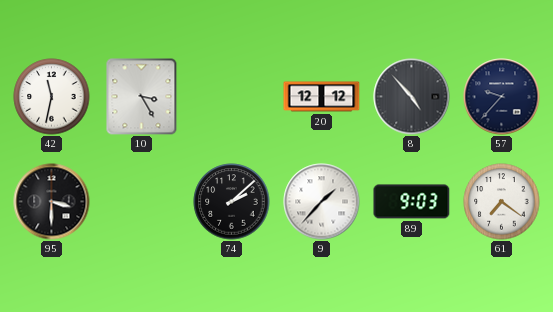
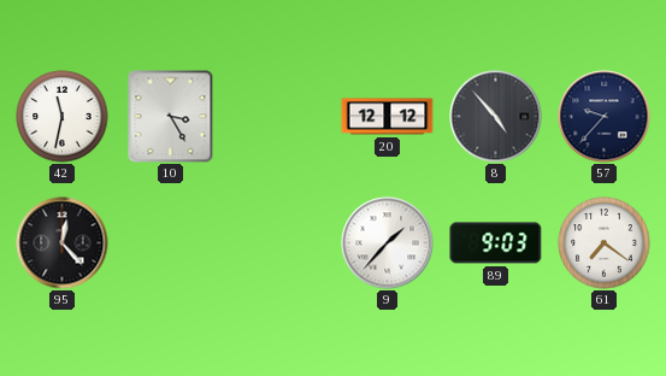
95: 3:30 -> 12:23 (63, 243)
74: 2:08 -> none (232, 202)
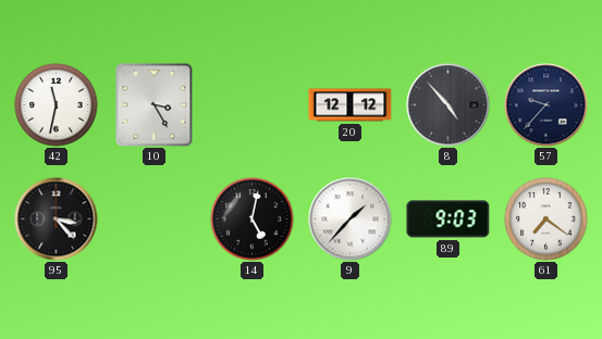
95: 12:23 -> 3:23 (57, 219)
14: none -> 5:02 (253, 219)
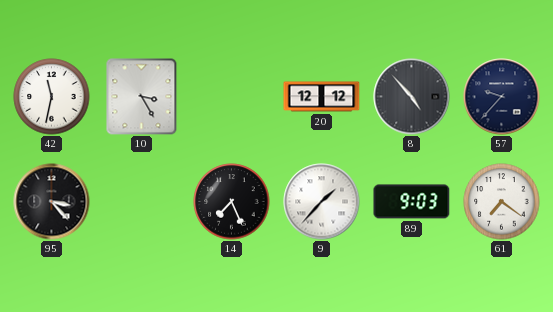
14: 5:02 -> 7:26 (232, 202)
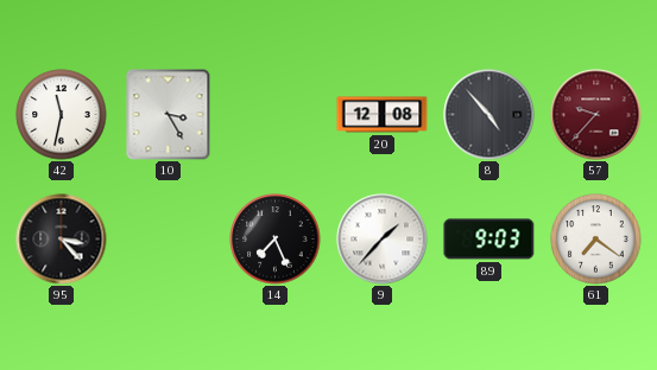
20: 12:12 -> 12:08 (383, 115)
57 dial: navy -> burgundy (596, 115)
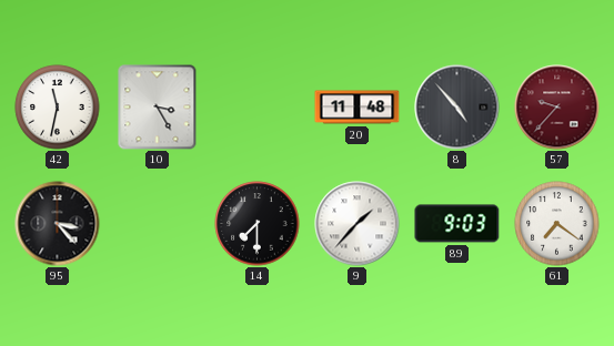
20: 12:08 -> 11:48 (358, 108)
14: 7:26 -> 7:30 (258, 224)
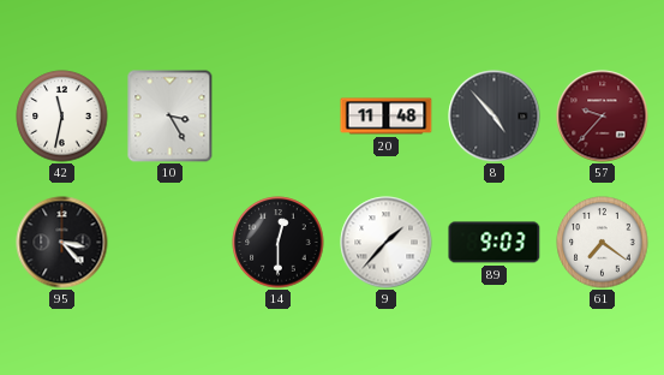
14: 7:30 -> 12:30 (279, 243)
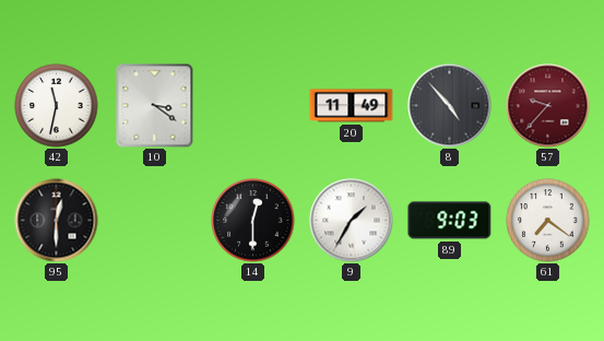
10: 3:25 -> 3:21 (155, 106)
20: 11:48 -> 11:49 (352, 106)
95: 3:23 -> 12:30 (57, 221)
9: 1:37 -> 1:35 (352, 221)
